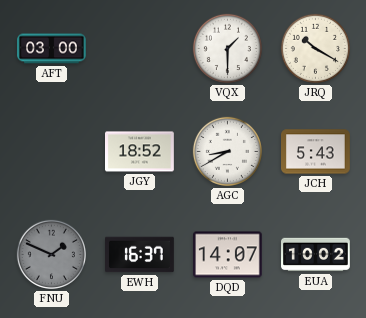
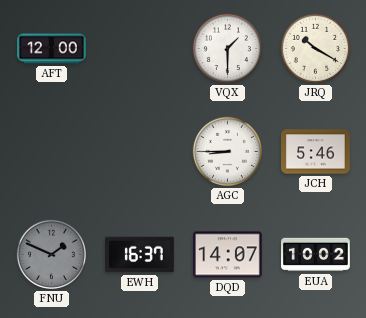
AFT: 03:00 -> 12:00 (52, 49)
JGY: 18:52 -> none (140, 152)
AGC: 8:40 -> 8:45 (227, 151)
JCH: 5:43 -> 5:46 (316, 152)
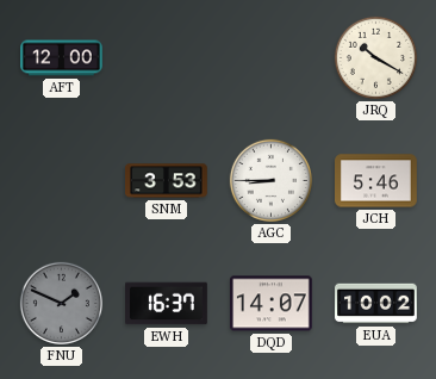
VQX: 1:30 -> none (227, 48)
SNM: none -> 3:53 (167, 181)
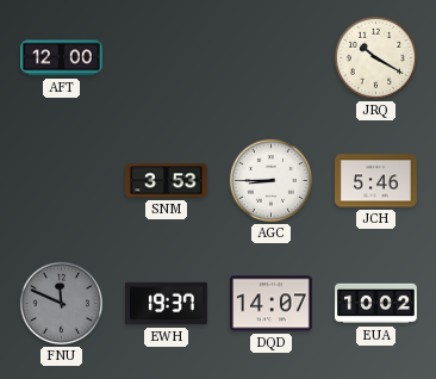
FNU: 1:49 -> 11:49 (61, 303)
EWH: 16:37 -> 19:37 (167, 304)
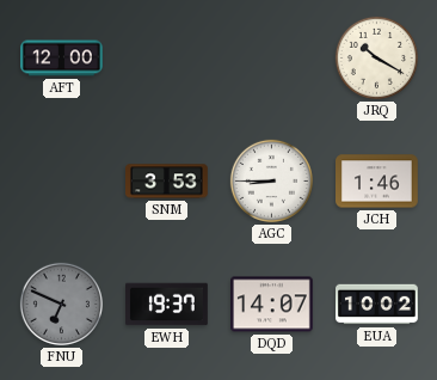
JCH: 5:46 -> 1:46 (377, 182)
FNU: 11:49 -> 6:49 (61, 304)
